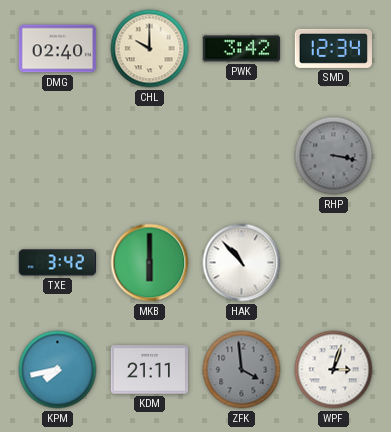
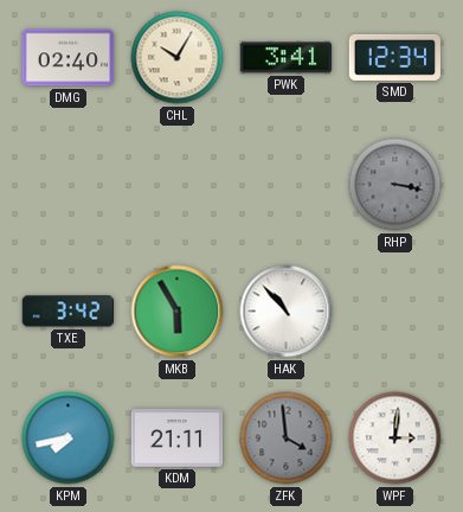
CHL: 10:00 -> 10:05 (178, 58)
PWK: 3:42 -> 3:41 (287, 58)
MKB: 6:00 -> 5:55 (178, 312)
WPF: 3:03 -> 3:01 (396, 439)
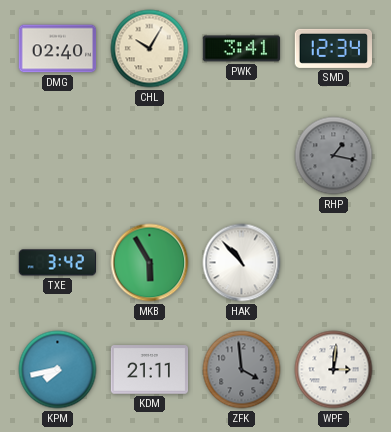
RHP: 3:17 -> 1:17 (334, 156)
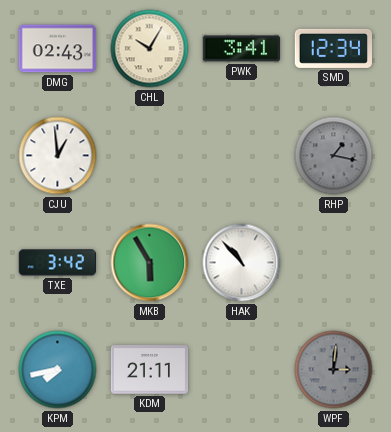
DMG: 02:40 -> 02:43 (58, 49)
CJU: none -> 12:59 (58, 156)
ZFK: 3:59 -> none (242, 370)
WPF dial: white -> grey (334, 370)
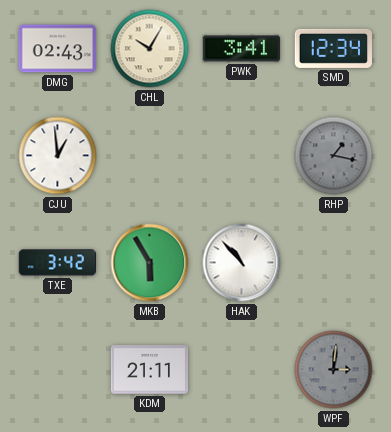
KPM: 7:43 -> none (58, 370)
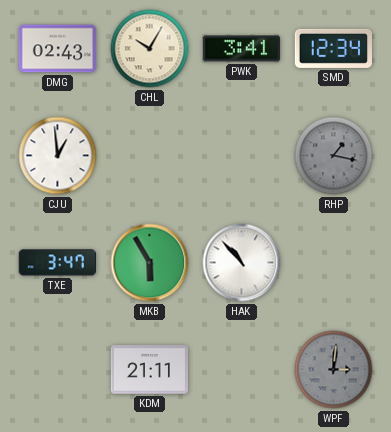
TXE: 3:42 -> 3:47 (58, 263)
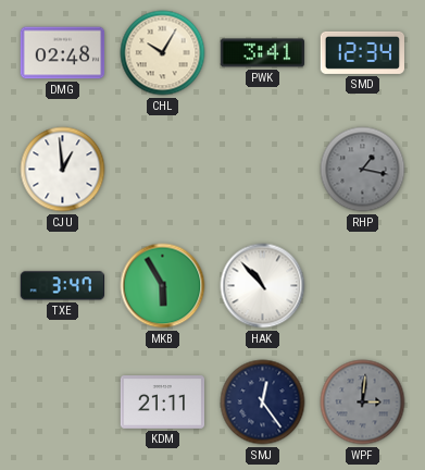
DMG: 02:43 -> 02:48 (63, 53)
SMJ: none -> 12:24 (263, 403)
